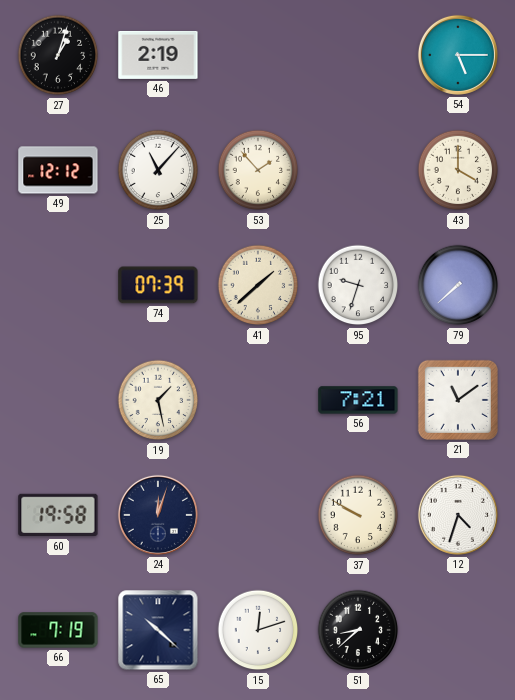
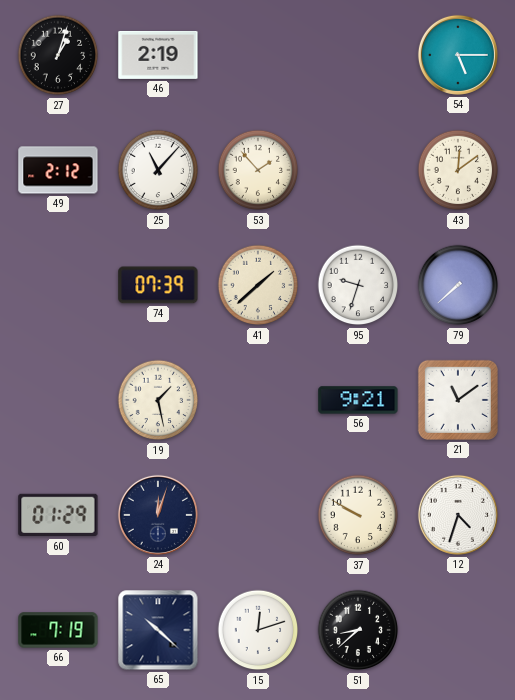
49: 12:12 -> 2:12 (58, 170)
43: 4:00 -> 12:09 (458, 170)
56: 7:21 -> 9:21 (358, 400)
60: 19:58 -> 01:29 (58, 515)
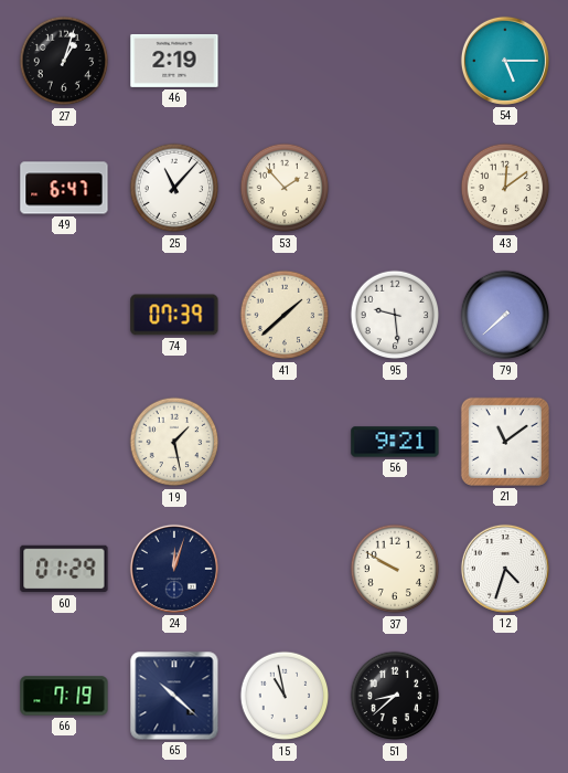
49: 2:12 -> 6:47 (64, 188)
95: 9:33 -> 9:29 (395, 315)
15: 12:12 -> 10:58 (285, 696)
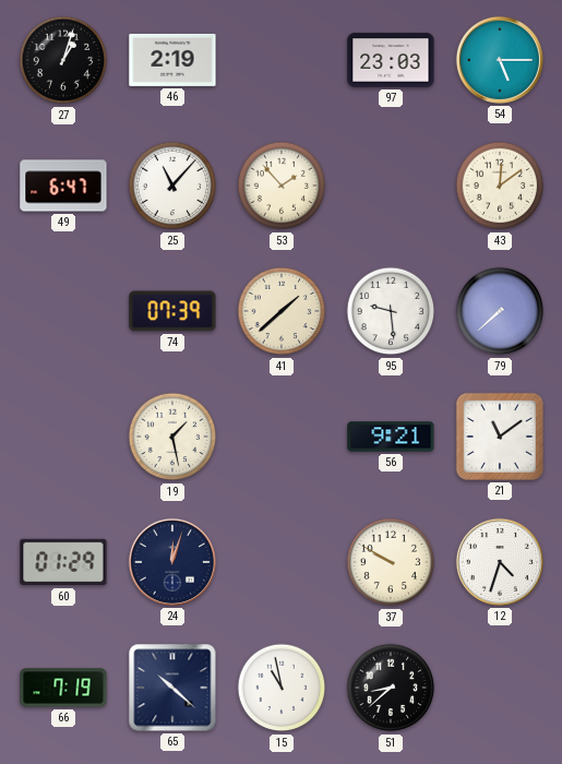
97: none -> 23:03 (391, 60)
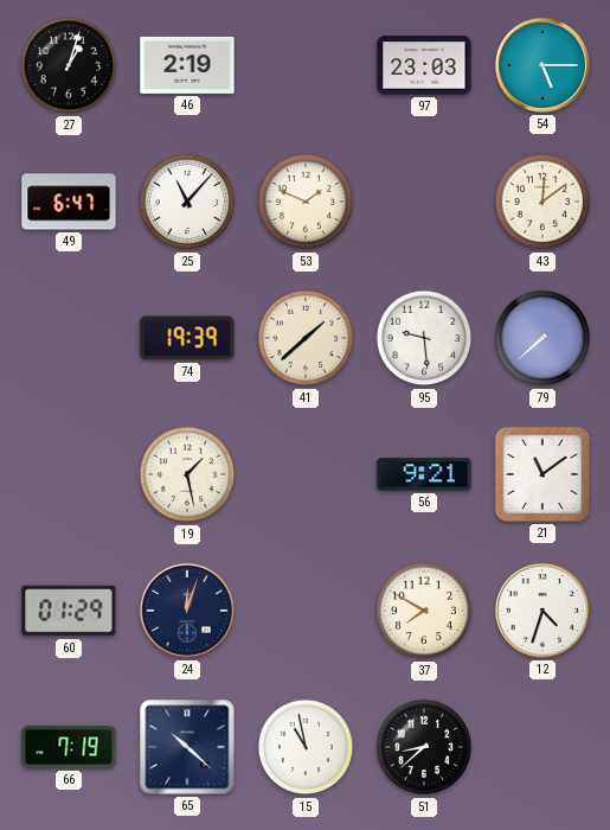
53: 1:53 -> 1:49 (306, 202)
74: 07:39 -> 19:39 (187, 338)
37: 9:50 -> 7:50 (424, 611)
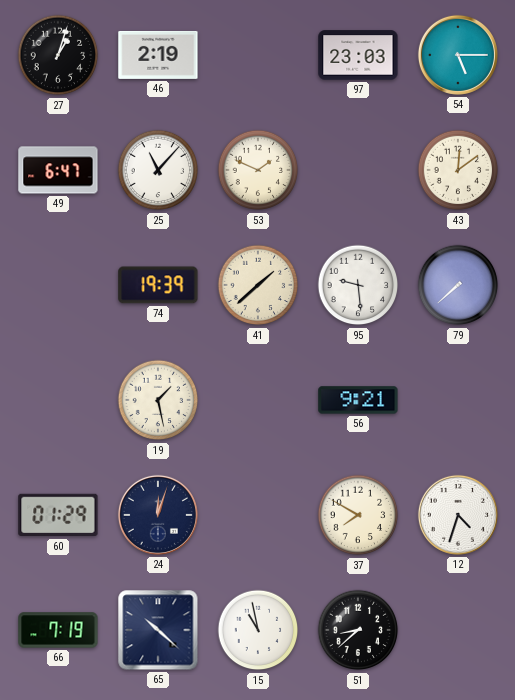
21: 11:09 -> none (542, 474)
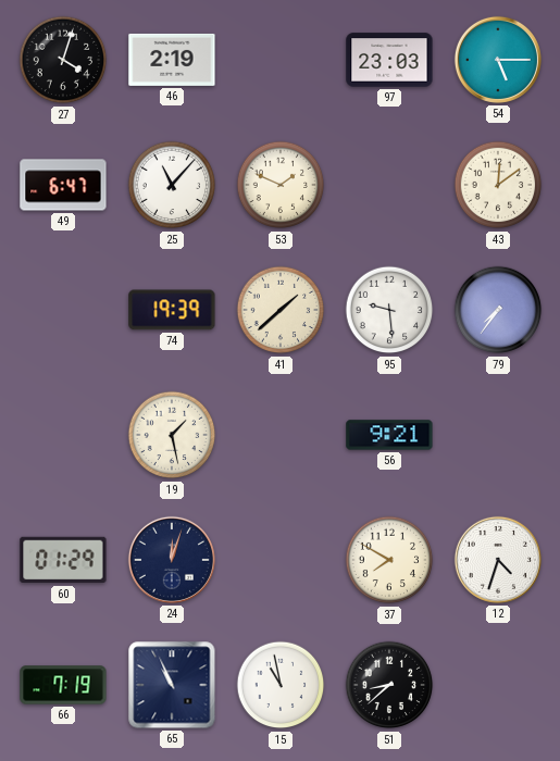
27: 1:03 -> 4:03 (63, 60)
79: 7:38 -> 7:36 (498, 310)
65: 10:22 -> 10:56 (172, 685)
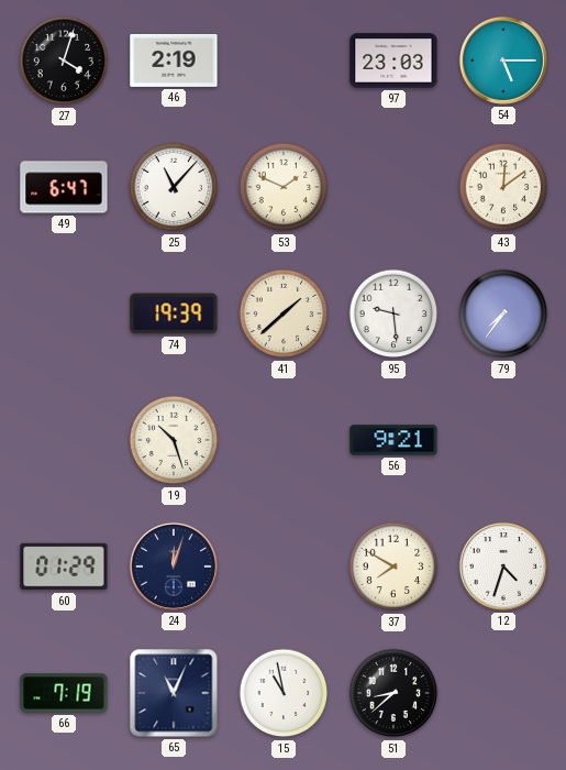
19: 1:28 -> 10:27 (174, 440)
65: 10:56 -> 11:04 (174, 693)
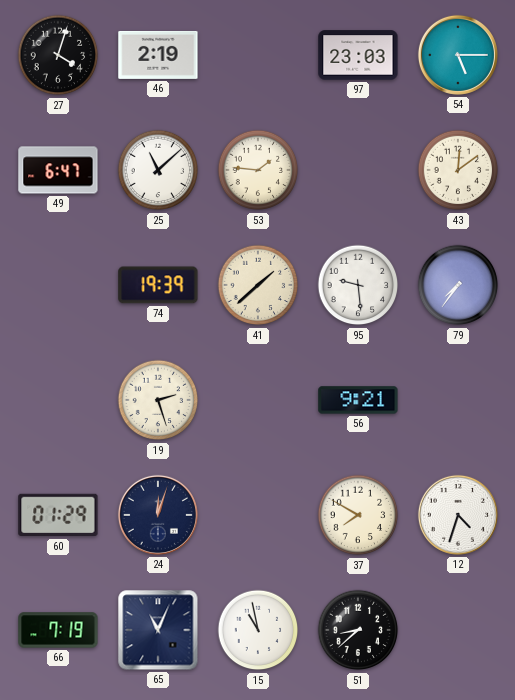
25: 11:07 -> 11:08 (158, 170)
53: 1:49 -> 1:46 (258, 170)
19: 10:27 -> 2:27 (158, 400)
